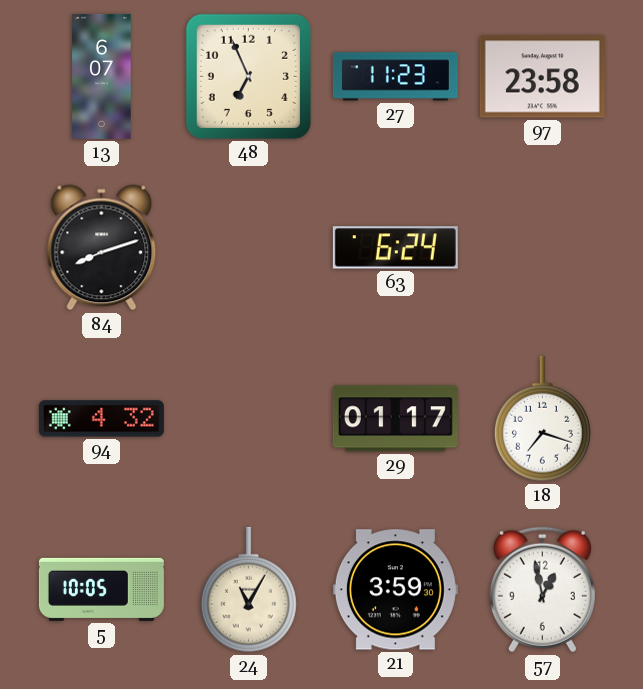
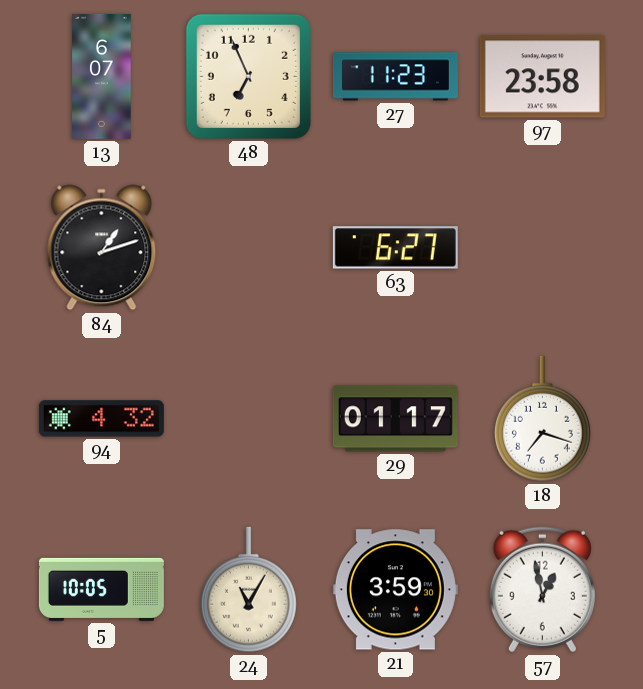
84: 8:12 -> 1:12 (102, 248)
63: 6:24 -> 6:27 (395, 248)
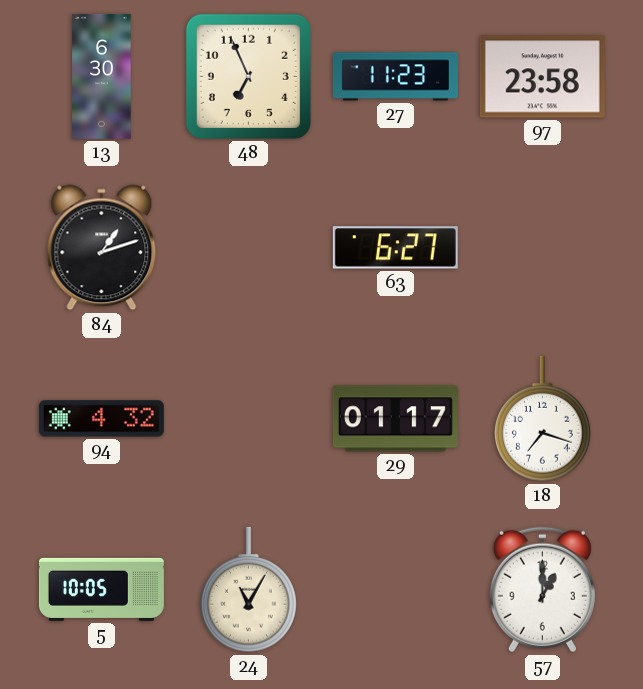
13: 6:07 -> 6:30 (102, 76)
21: 3:59 -> none (395, 590)
57: 12:58 -> 1:00 (542, 590)
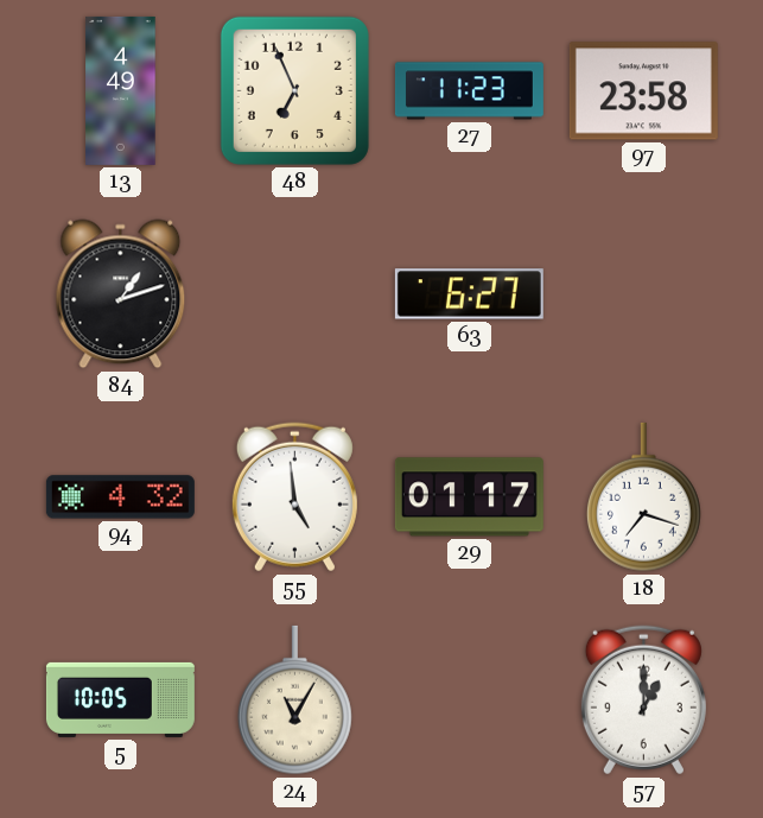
13: 6:30 -> 4:49 (121, 90)
55: none -> 4:59 (294, 497)
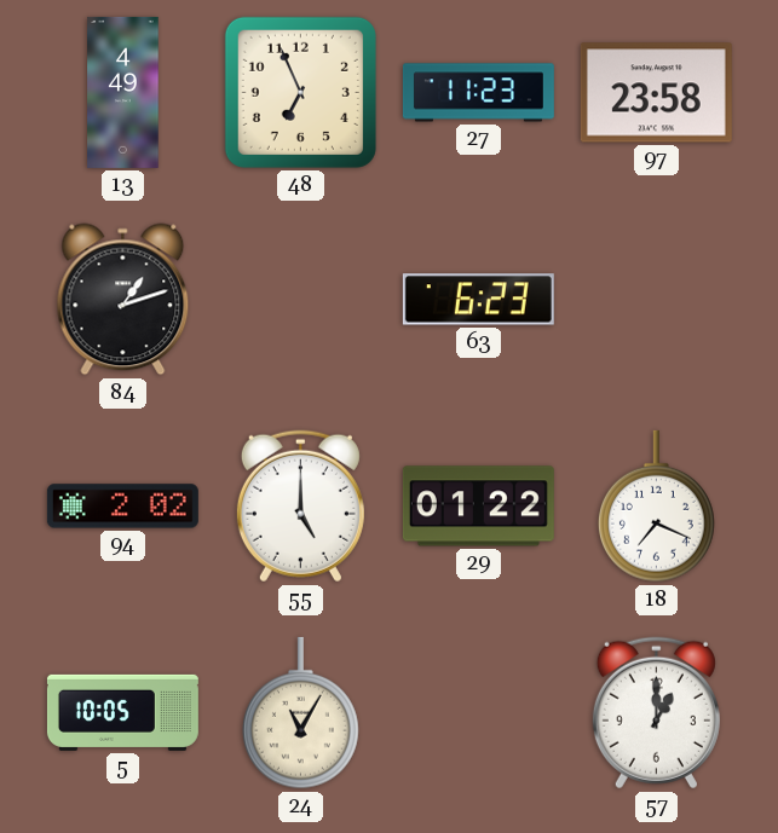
63: 6:27 -> 6:23 (478, 300)
94: 4:32 -> 2:02 (122, 507)
55: 4:59 -> 5:00 (300, 507)
29: 01:17 -> 01:22 (478, 507)
18: 7:18 -> 7:19 (656, 507)
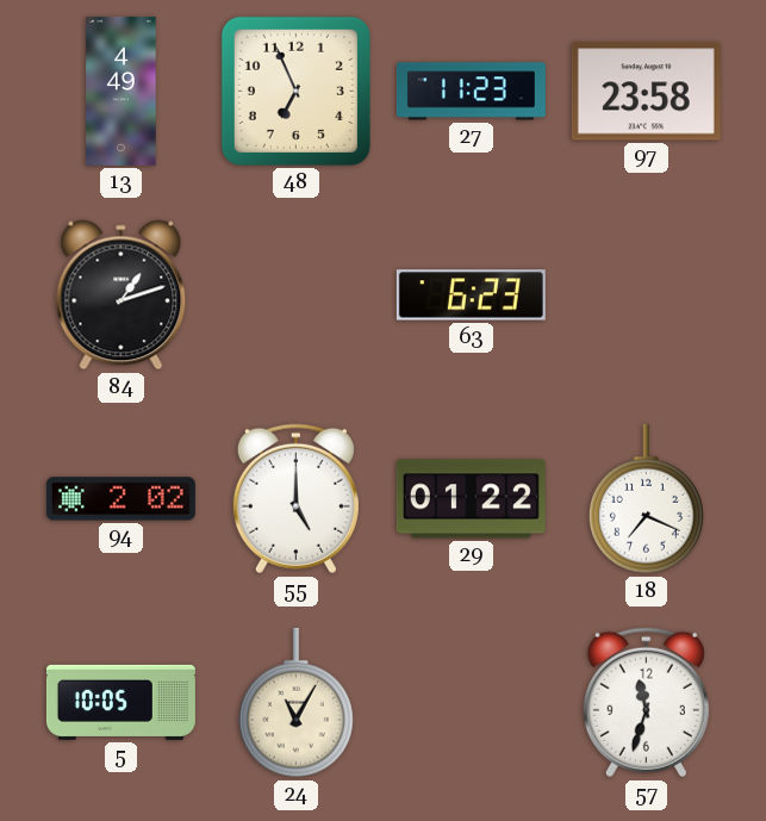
57: 1:00 -> 11:33 (646, 703)
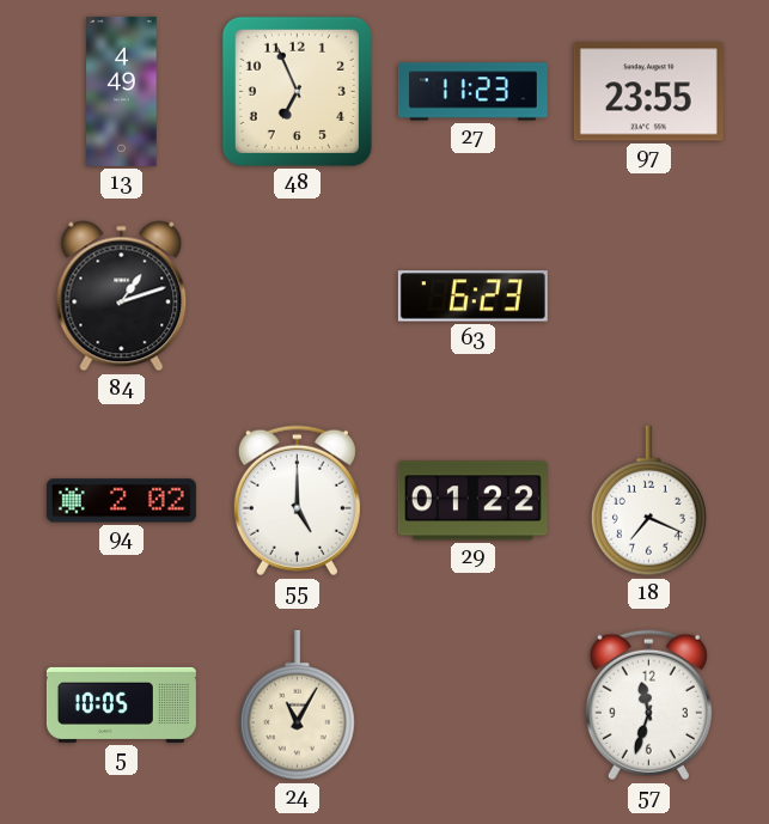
97: 23:58 -> 23:55 (648, 92)
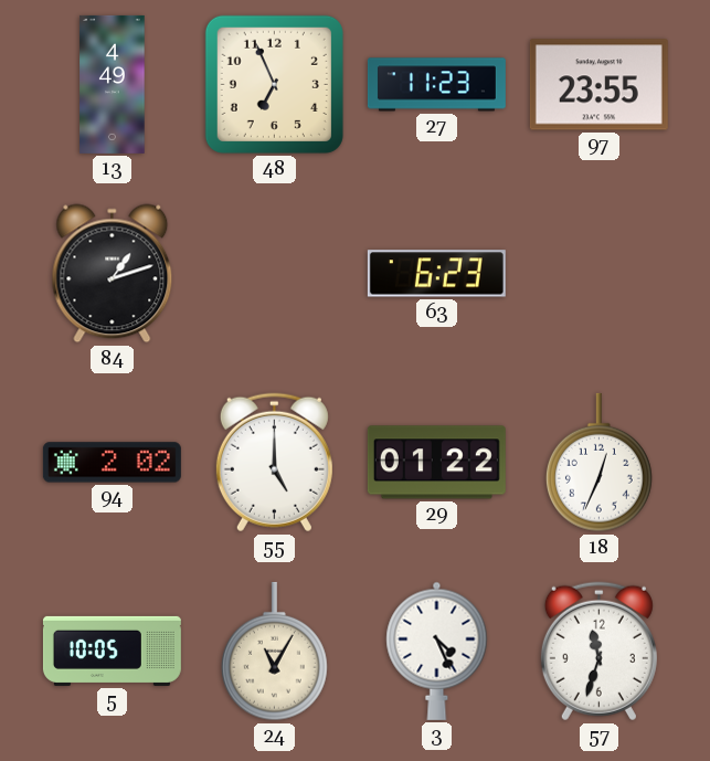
18: 7:19 -> 12:34 (598, 463)
3: none -> 4:26 (437, 651)
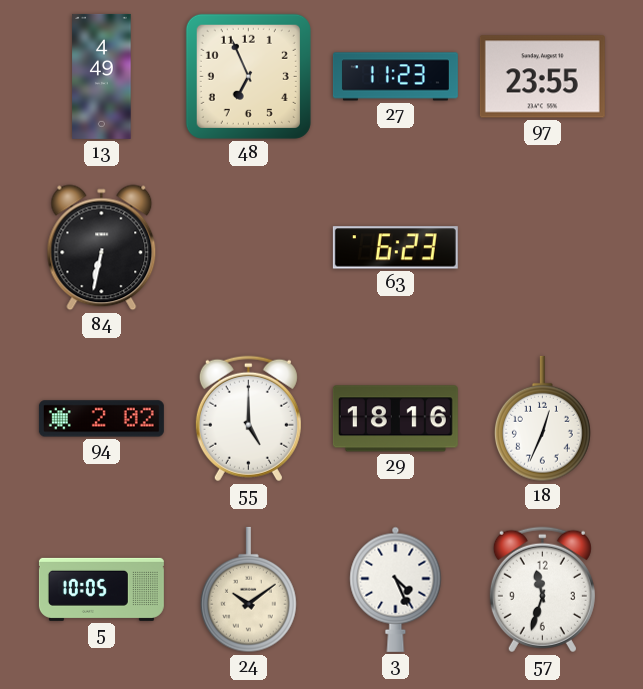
84: 1:12 -> 6:32 (102, 248)
29: 01:22 -> 18:16 (395, 419)
24: 11:05 -> 10:09 (248, 590)
